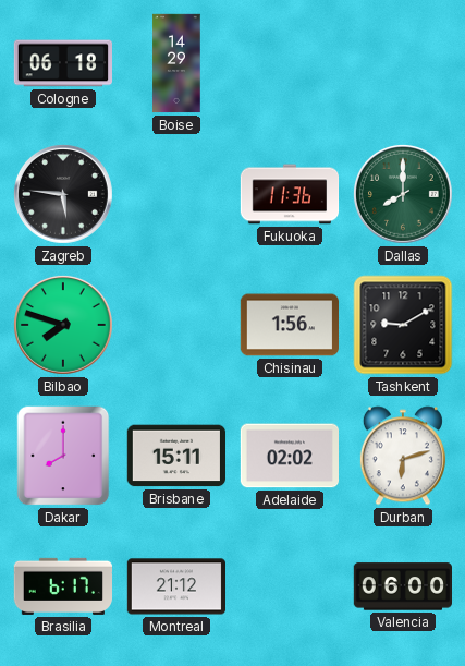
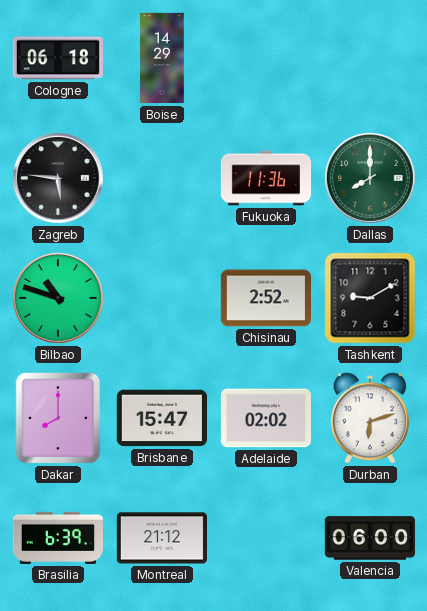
Bilbao: 7:48 -> 10:48 (58, 298)
Chisinau: 1:56 -> 2:52 (265, 298)
Brisbane: 15:11 -> 15:47 (161, 418)
Brasilia: 6:17 -> 6:39 (57, 538)
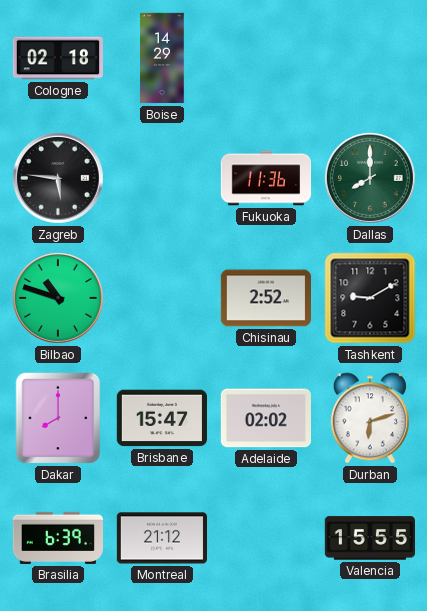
Cologne: 06:18 -> 02:18 (57, 58)
Valencia: 06:00 -> 15:55 (370, 538)
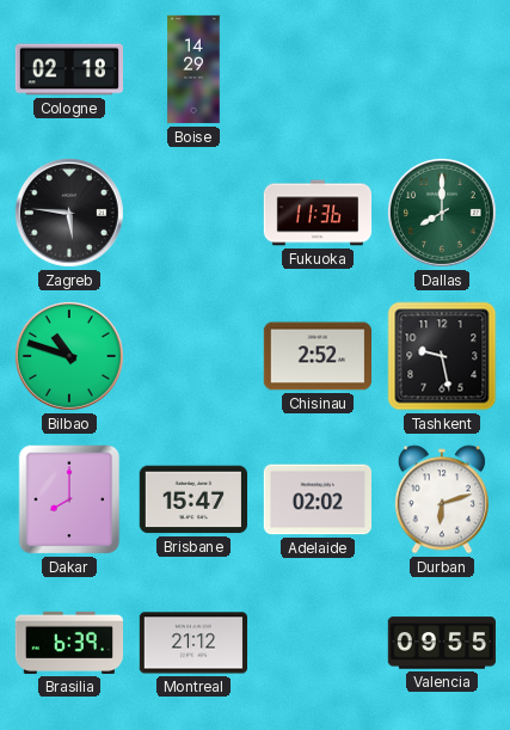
Tashkent: 9:10 -> 9:28 (442, 356)
Valencia: 15:55 -> 09:55 (442, 643)
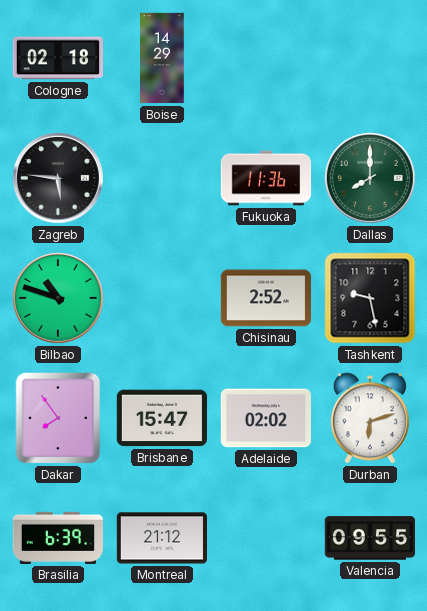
Dakar: 8:00 -> 7:54 (58, 418)
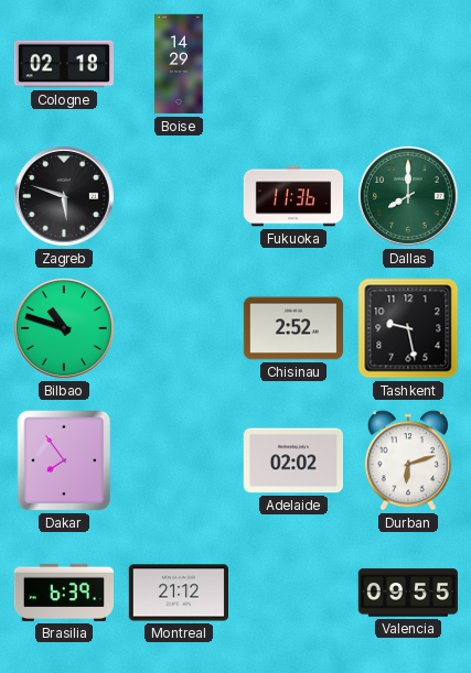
Zagreb: 5:46 -> 5:48 (64, 196)
Brisbane: 15:47 -> none (161, 418)
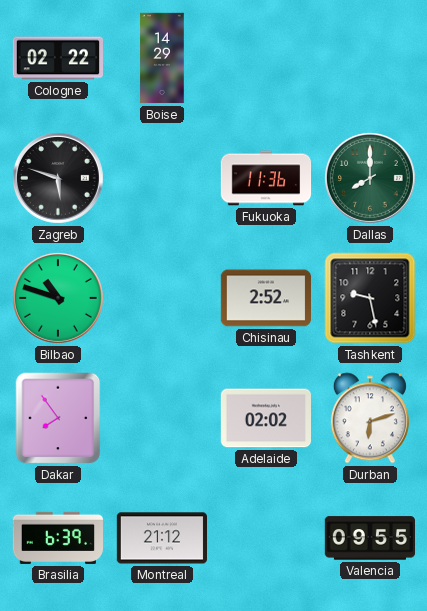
Cologne: 02:18 -> 02:22 (57, 58)
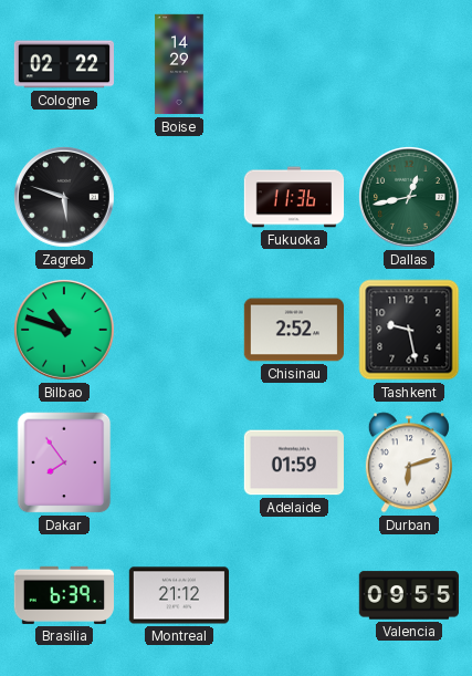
Dallas: 8:00 -> 12:43 (409, 197)
Adelaide: 02:02 -> 01:59 (293, 462)
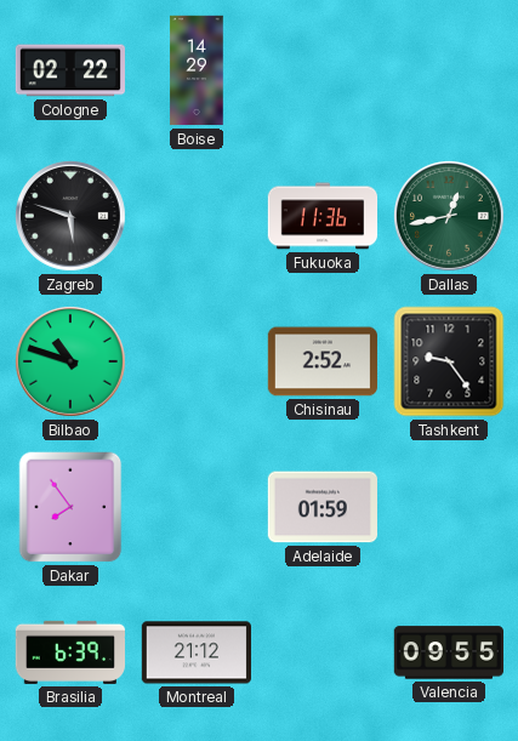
Tashkent: 9:28 -> 9:24 (449, 361)
Durban: 6:12 -> none (409, 462)
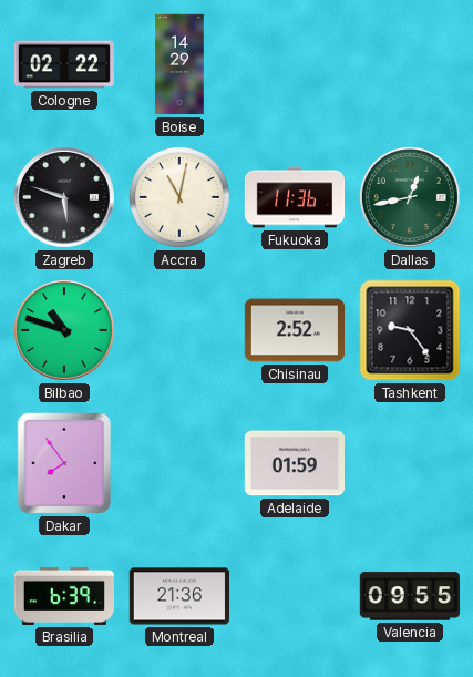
Accra: none -> 11:02 (181, 198)
Montreal: 21:12 -> 21:36 (178, 596)
